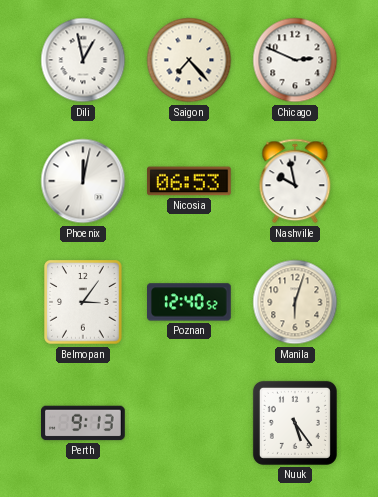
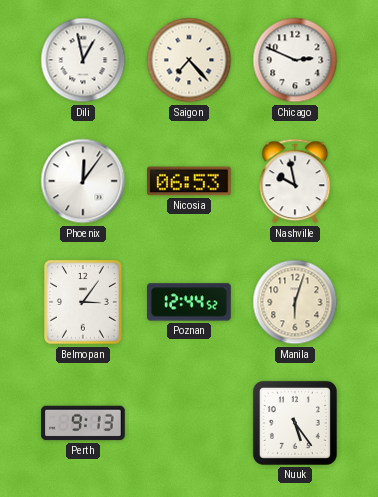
Phoenix: 12:02 -> 12:06 (83, 181)
Poznan: 12:40 -> 12:44 (190, 302)
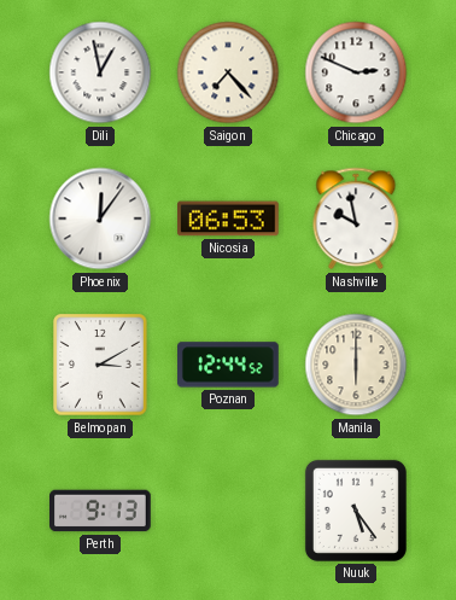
Belmopan: 3:06 -> 3:10 (100, 365)
Manila: 6:03 -> 6:00 (356, 365)
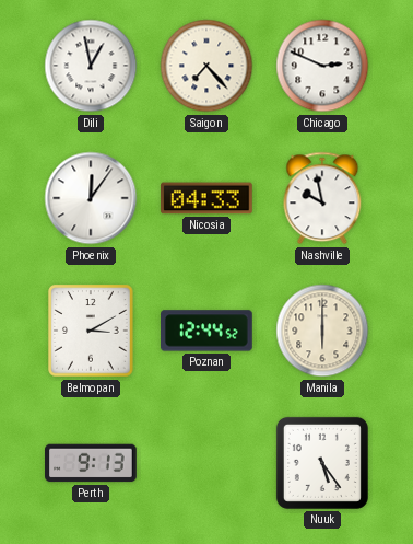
Nicosia: 06:53 -> 04:33 (208, 198)
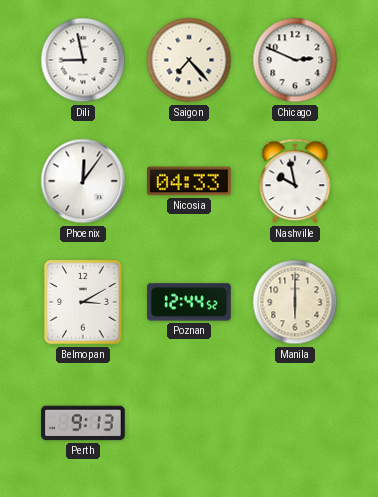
Dili: 12:58 -> 8:58 (83, 60)
Nuuk: 5:24 -> none (322, 463)
